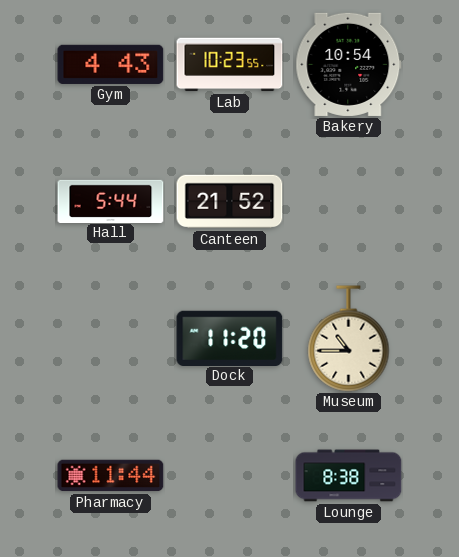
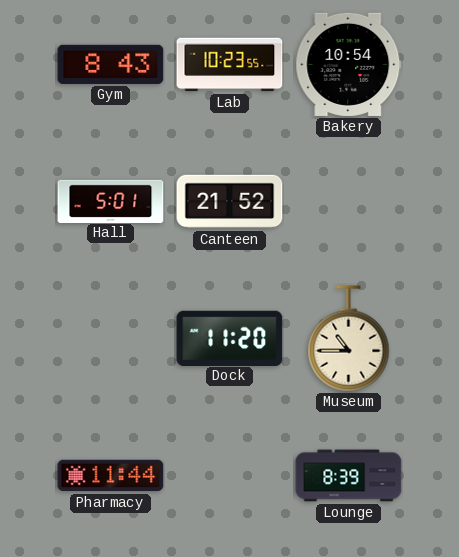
Gym: 4:43 -> 8:43 (111, 64)
Hall: 5:44 -> 5:01 (111, 201)
Lounge: 8:38 -> 8:39 (349, 476)
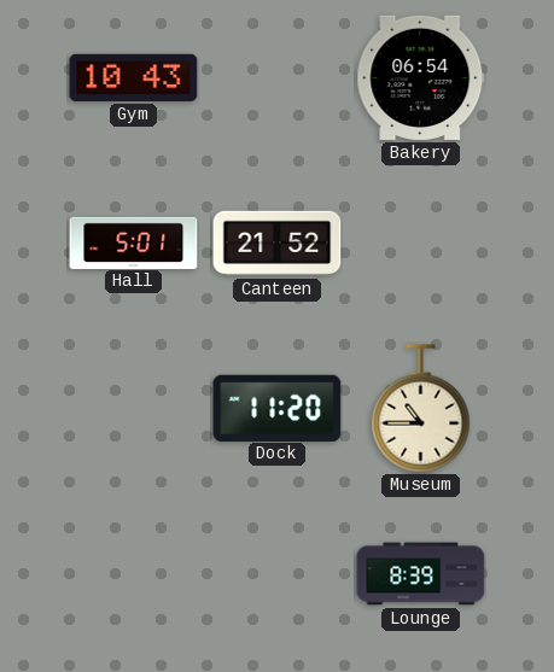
Gym: 8:43 -> 10:43 (134, 77)
Lab: 10:23 -> none (230, 65)
Bakery: 10:54 -> 06:54 (421, 77)
Pharmacy: 11:44 -> none (111, 476)
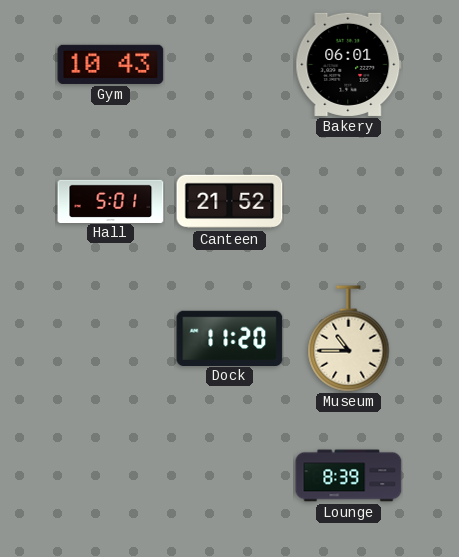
Bakery: 06:54 -> 06:01 (349, 64)
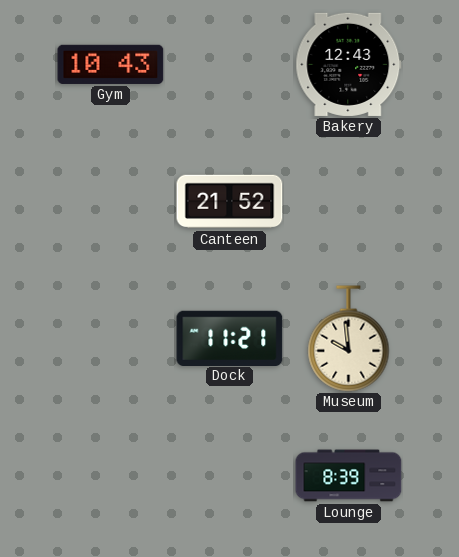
Bakery: 06:01 -> 12:43 (349, 64)
Hall: 5:01 -> none (111, 201)
Dock: 11:20 -> 11:21 (230, 338)
Museum: 10:45 -> 9:59 (349, 339)
